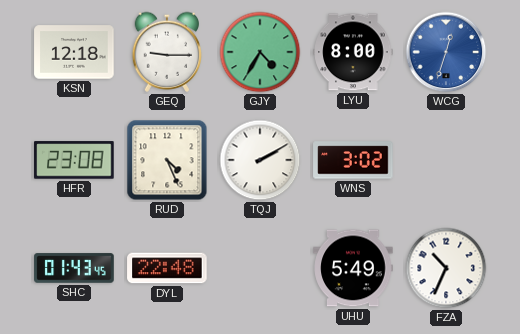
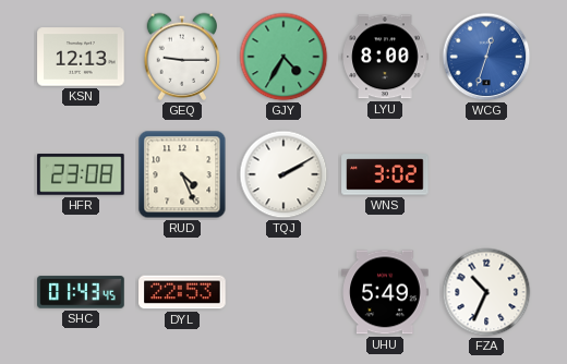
KSN: 12:18 -> 12:13 (81, 57)
DYL: 22:48 -> 22:53 (182, 292)
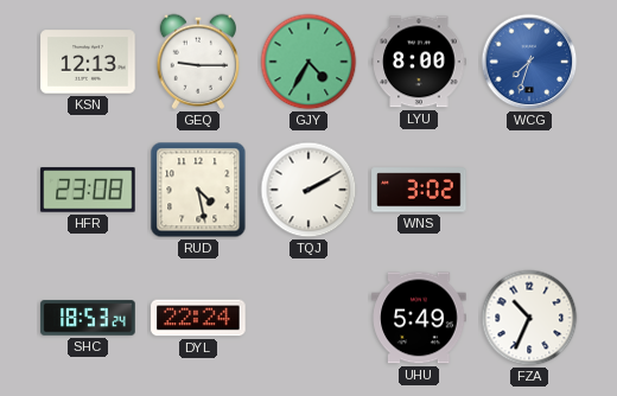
WCG: 12:33 -> 7:33 (529, 62)
RUD: 4:26 -> 4:28 (198, 190)
SHC: 01:43 -> 18:53 (88, 318)
DYL: 22:53 -> 22:24 (198, 318)
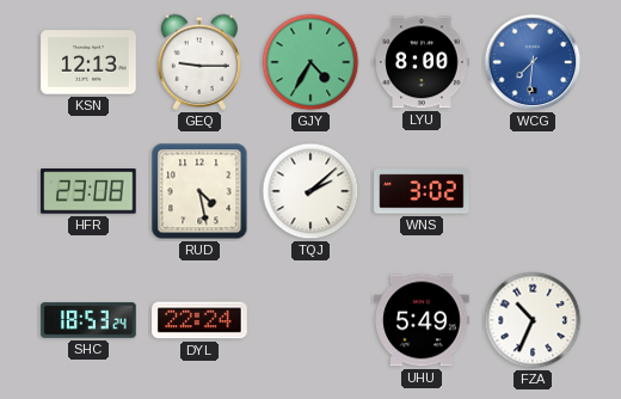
WCG: 7:33 -> 7:31 (533, 62)
TQJ: 2:10 -> 2:08 (310, 191)
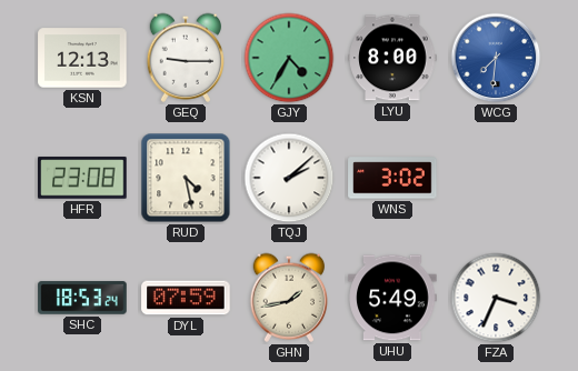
DYL: 22:24 -> 07:59 (186, 298)
GHN: none -> 1:43 (289, 298)
FZA: 10:34 -> 3:34 (496, 298)
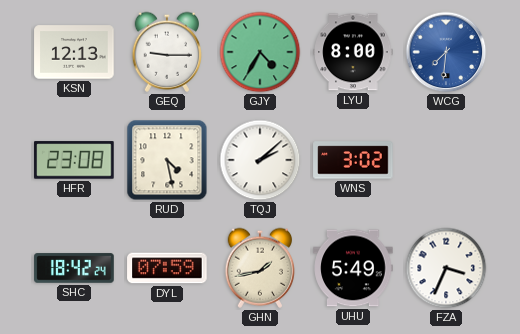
SHC: 18:53 -> 18:42 (74, 268)
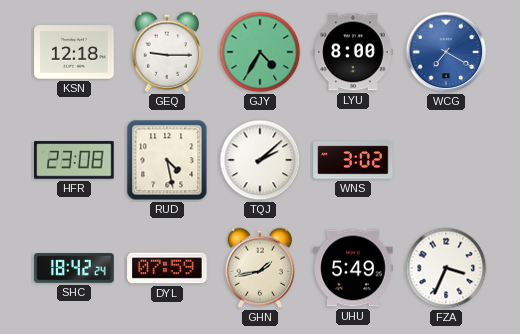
KSN: 12:13 -> 12:18 (74, 52)
WCG: 7:31 -> 7:20 (446, 52)
